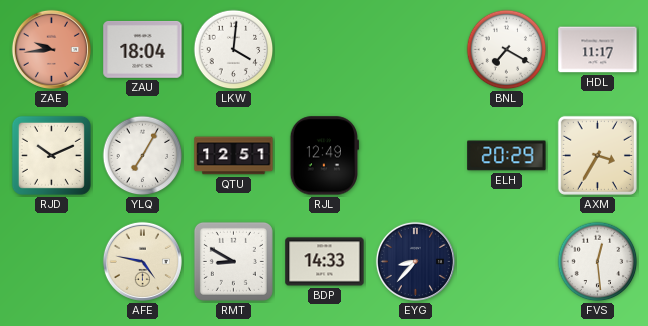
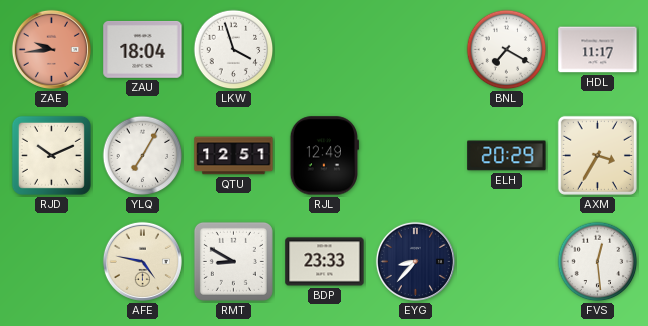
LKW: 4:01 -> 3:57 (234, 50)
BDP: 14:33 -> 23:33 (325, 262)
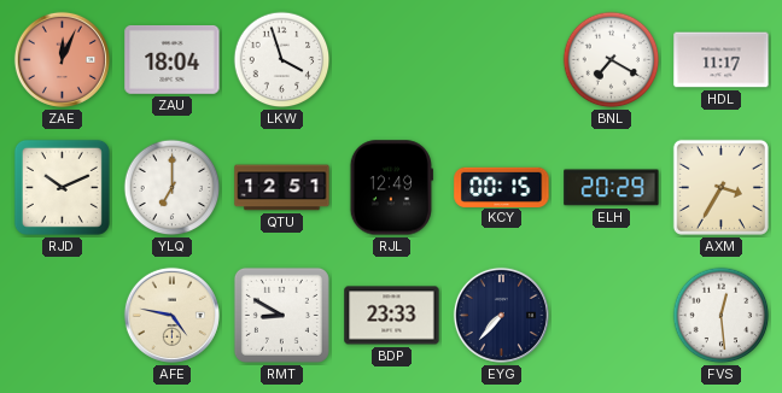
ZAE: 9:44 -> 12:04 (62, 59)
YLQ: 7:05 -> 7:00 (173, 188)
KCY: none -> 00:15 (502, 187)
EYG: 8:37 -> 7:37 (501, 315)
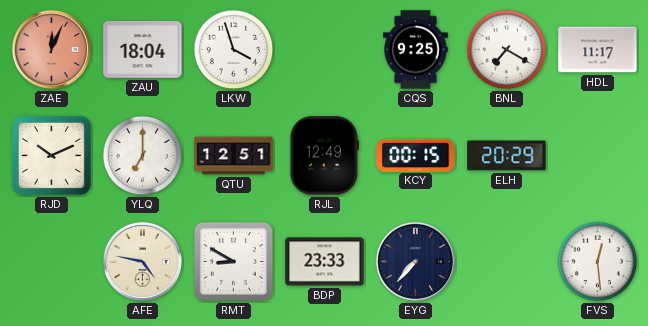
CQS: none -> 9:25 (416, 50)
AXM: 3:35 -> none (720, 187)
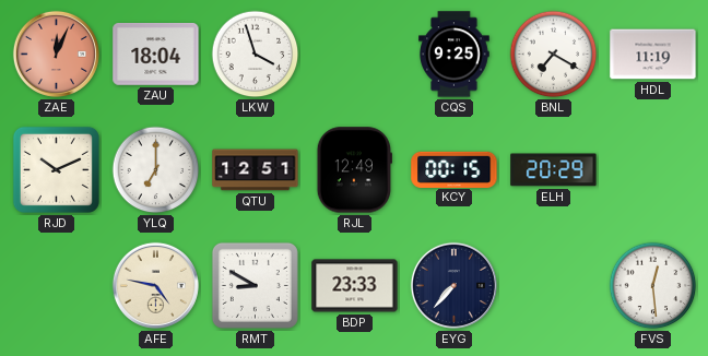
HDL: 11:17 -> 11:19 (653, 55)
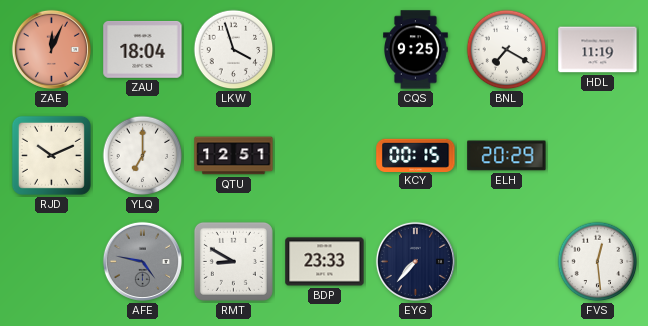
RJL: 12:49 -> none (354, 170)
AFE dial: cream -> grey (142, 261)
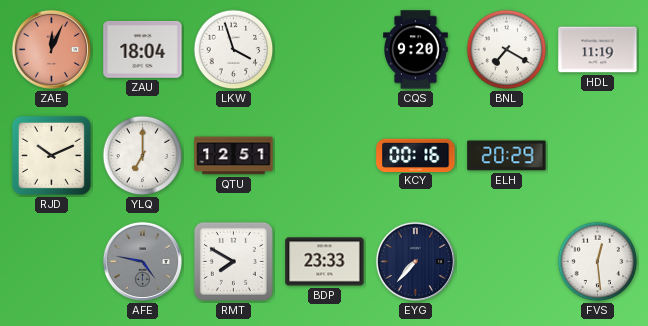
CQS: 9:25 -> 9:20 (416, 50)
KCY: 00:15 -> 00:16 (416, 155)
RMT: 8:50 -> 7:50 (233, 261)
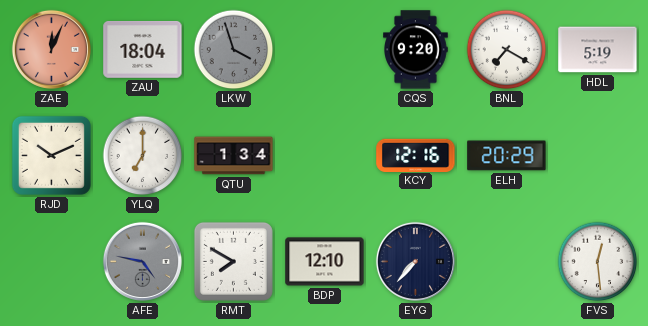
LKW dial: white -> grey (234, 50)
HDL: 11:19 -> 5:19 (598, 50)
QTU: 12:51 -> 1:34 (234, 156)
KCY: 00:16 -> 12:16 (416, 155)
BDP: 23:33 -> 12:10 (325, 262)
